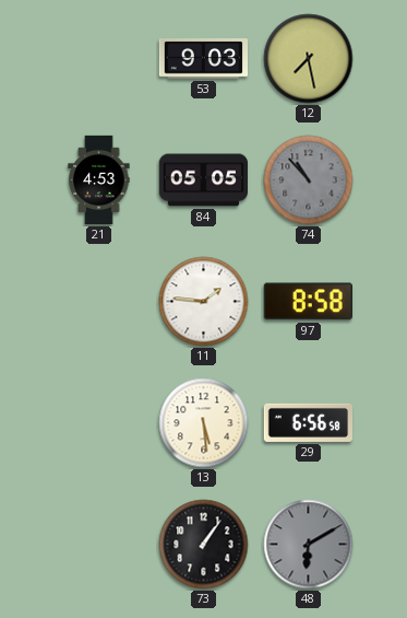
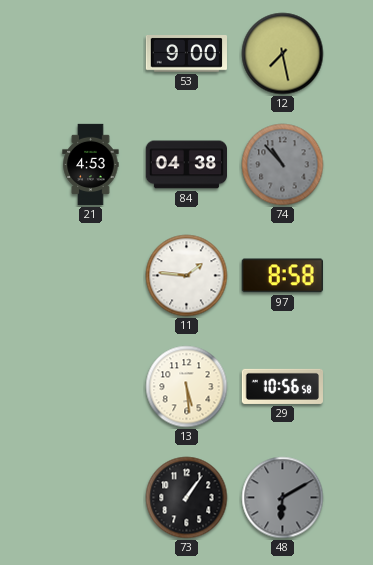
53: 9:03 -> 9:00 (186, 54)
84: 05:05 -> 04:38 (186, 165)
29: 6:56 -> 10:56 (282, 386)
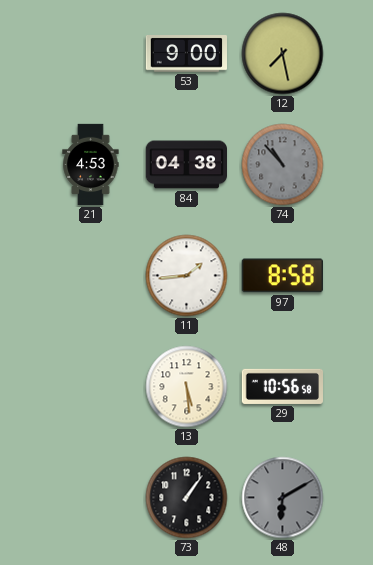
11: 1:46 -> 1:44 (187, 276)
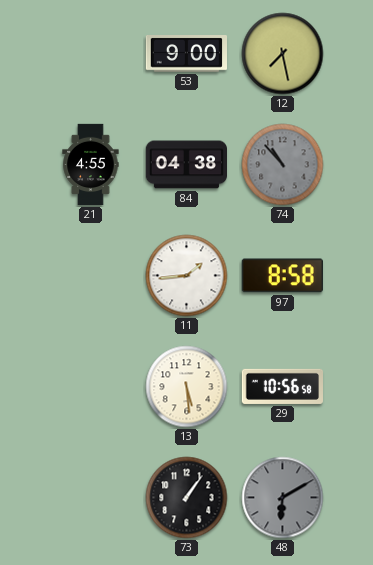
21: 4:53 -> 4:55 (91, 165)
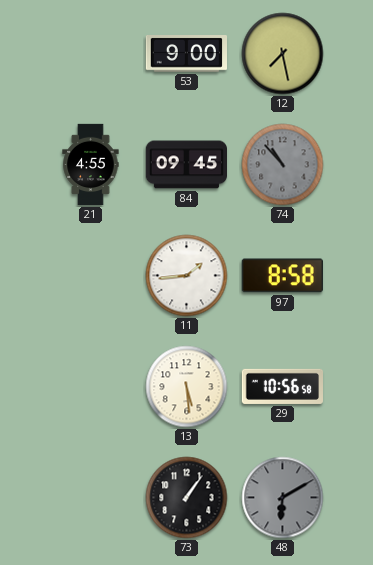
84: 04:38 -> 09:45 (186, 165)
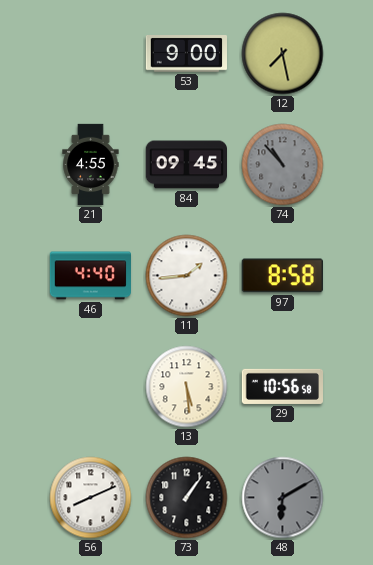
46: none -> 4:40 (90, 276)
56: none -> 8:11 (91, 498)
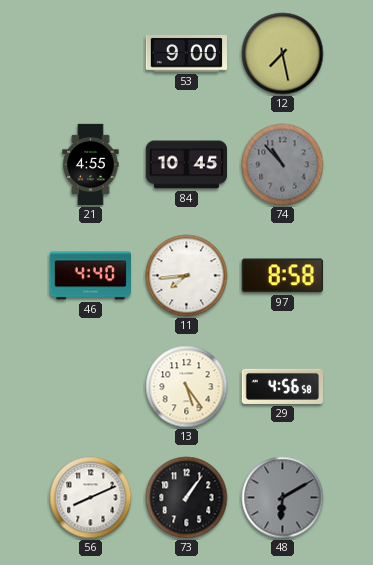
84: 09:45 -> 10:45 (186, 165)
11: 1:44 -> 7:44 (187, 276)
13: 5:29 -> 5:24 (187, 387)
29: 10:56 -> 4:56 (282, 386)
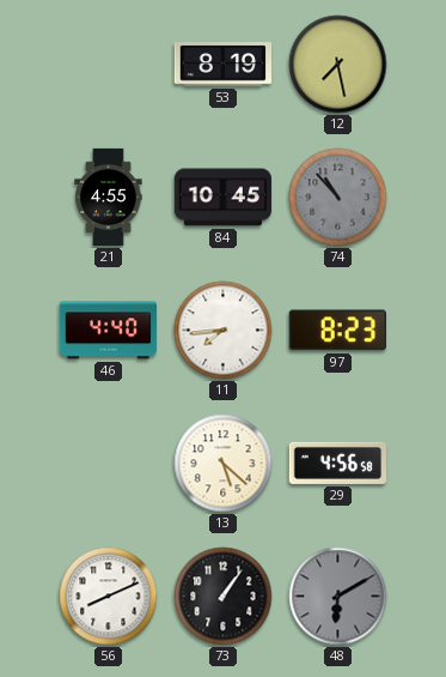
53: 9:00 -> 8:19 (222, 65)
97: 8:58 -> 8:23 (337, 331)
13: 5:24 -> 5:22 (224, 464)
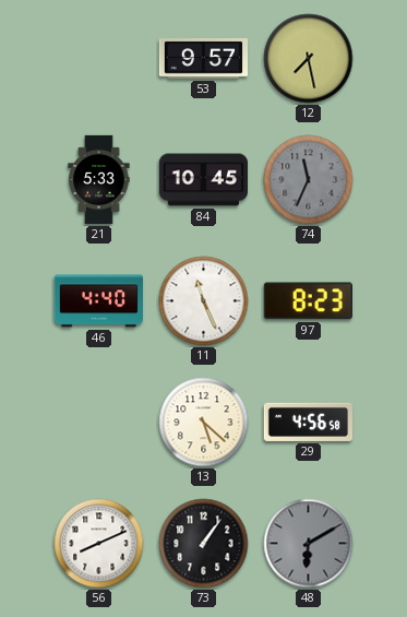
53: 8:19 -> 9:57 (203, 59)
21: 4:55 -> 5:33 (99, 180)
74: 10:53 -> 11:34 (309, 180)
11: 7:44 -> 11:26 (204, 301)
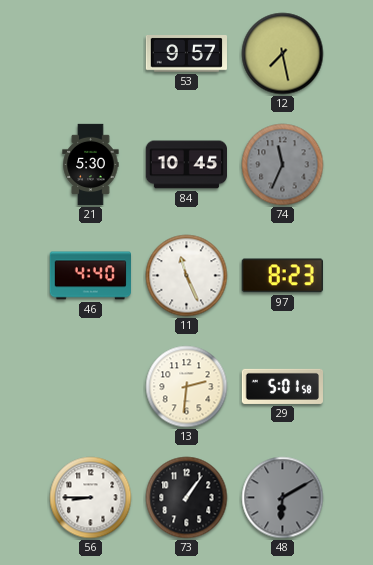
21: 5:33 -> 5:30 (91, 165)
13: 5:22 -> 2:31 (187, 387)
29: 4:56 -> 5:01 (282, 386)
56: 8:11 -> 8:45 (91, 498)
